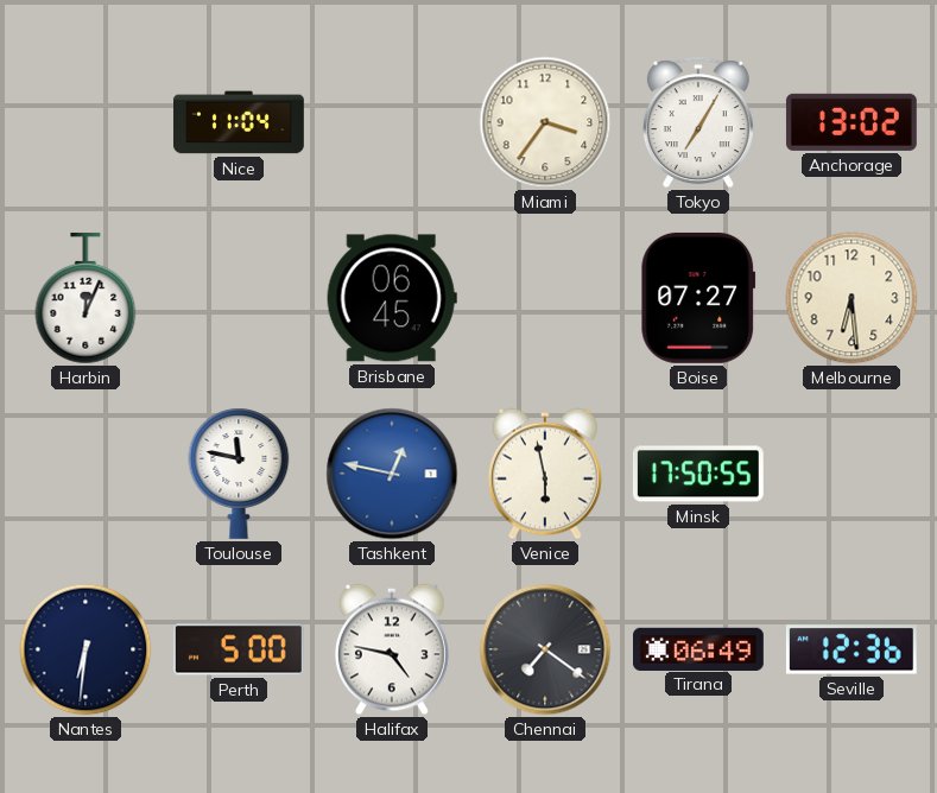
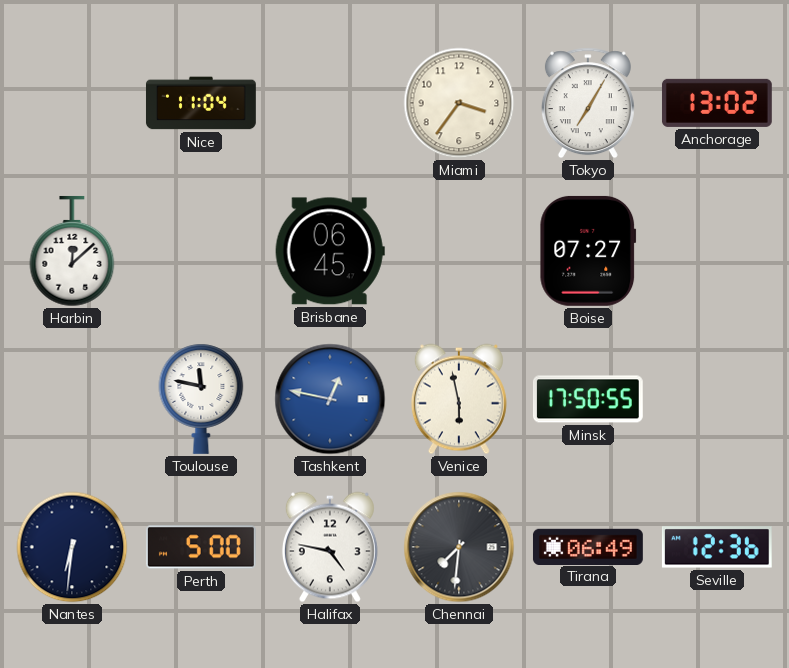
Harbin: 12:04 -> 12:08 (72, 251)
Melbourne: 6:29 -> none (851, 298)
Chennai: 7:21 -> 7:31 (459, 547)
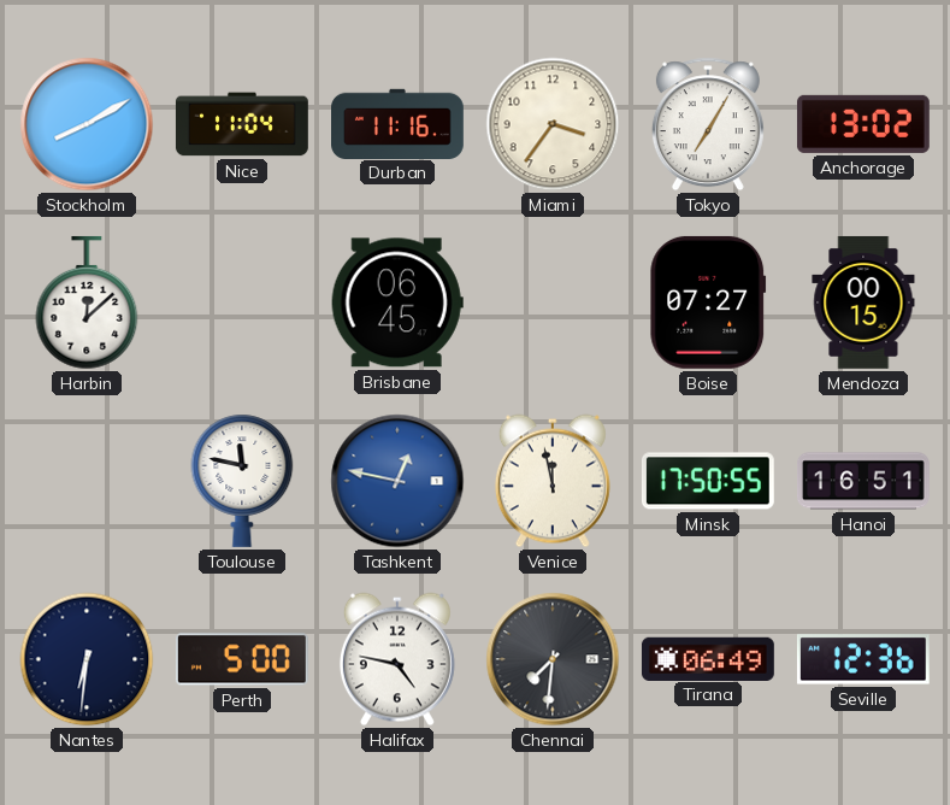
Stockholm: none -> 8:10 (87, 124)
Durban: none -> 11:16 (399, 123)
Mendoza: none -> 00:15 (863, 302)
Venice: 5:58 -> 11:58 (553, 481)
Hanoi: none -> 16:51 (865, 481)
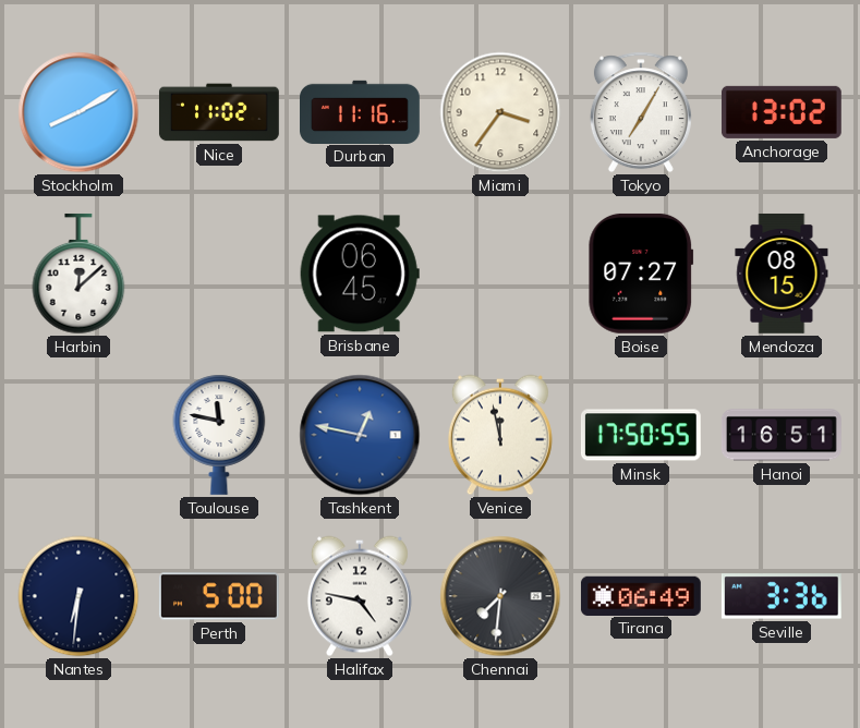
Nice: 11:04 -> 11:02 (219, 112)
Mendoza: 00:15 -> 08:15 (782, 274)
Seville: 12:36 -> 3:36 (782, 596)
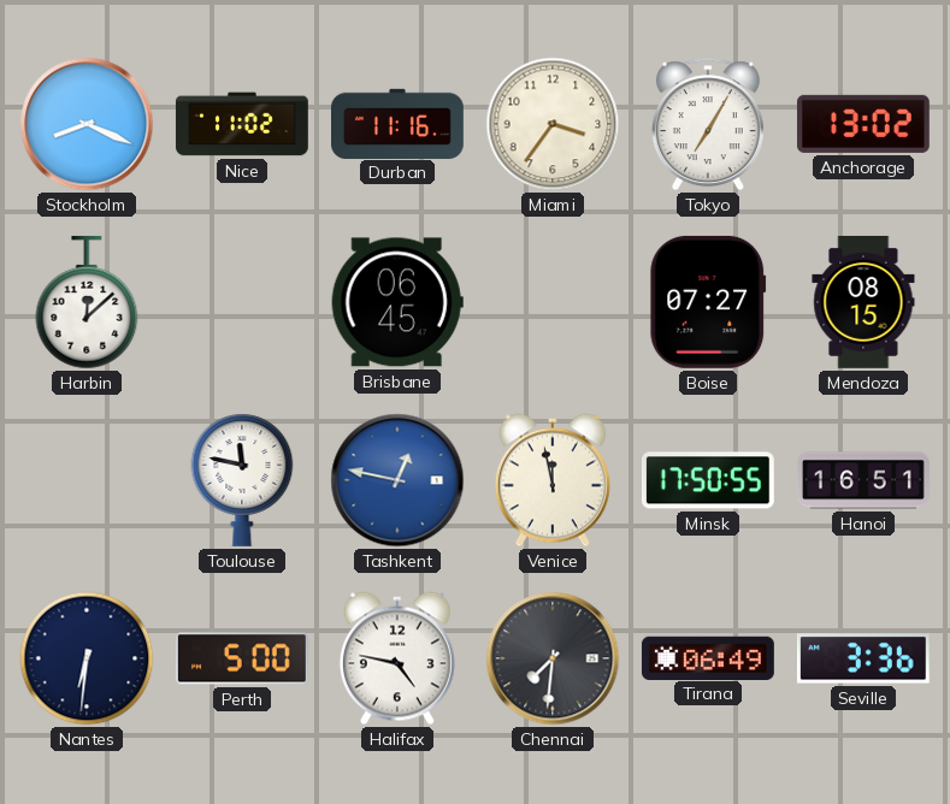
Stockholm: 8:10 -> 8:19 (87, 124)
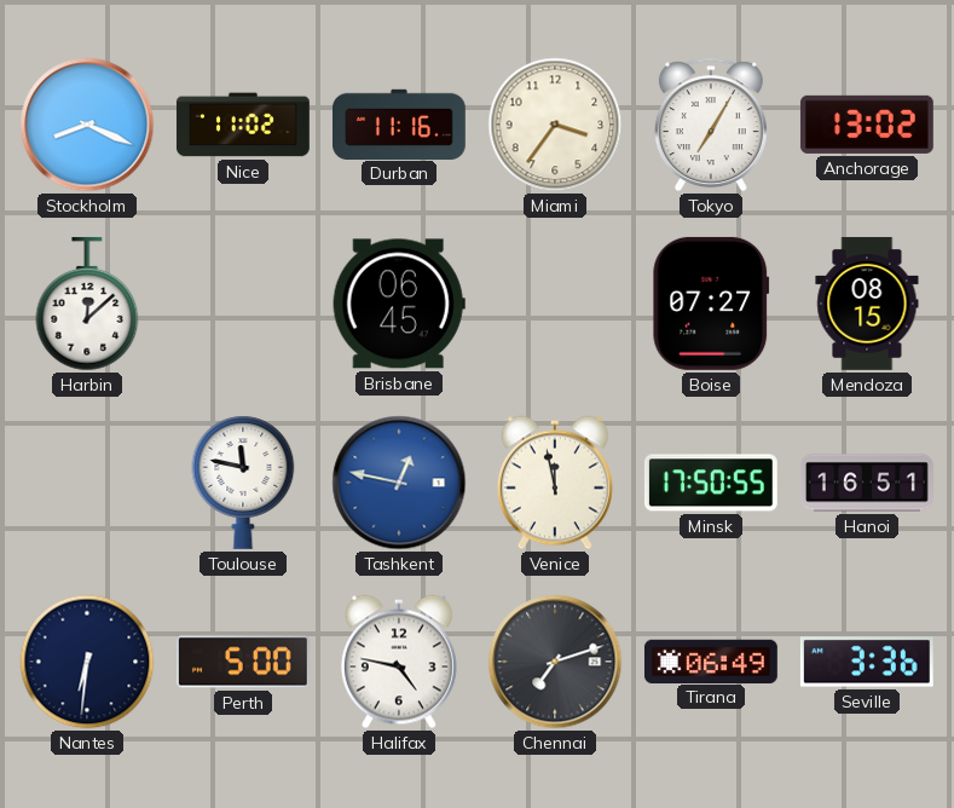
Chennai: 7:31 -> 7:12 (555, 662)
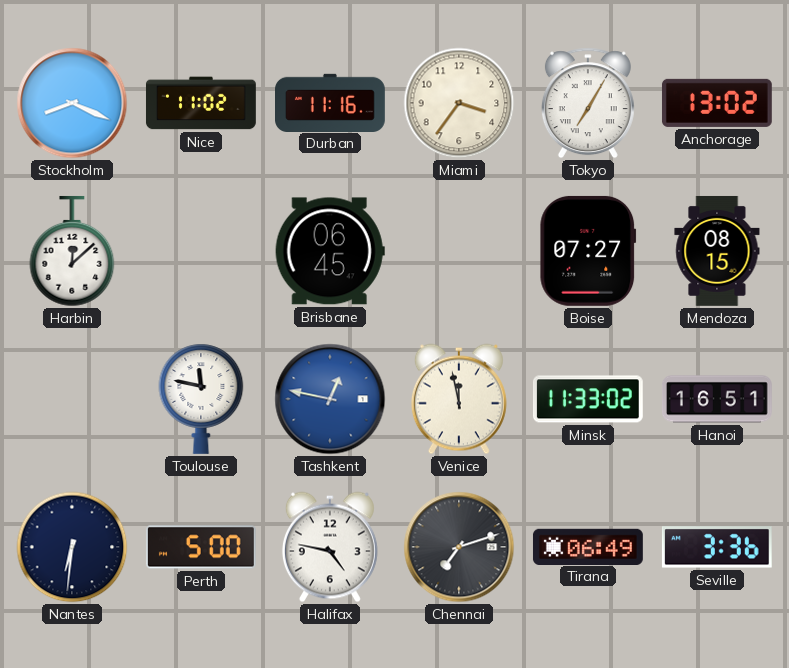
Minsk: 17:50 -> 11:33 (588, 399)
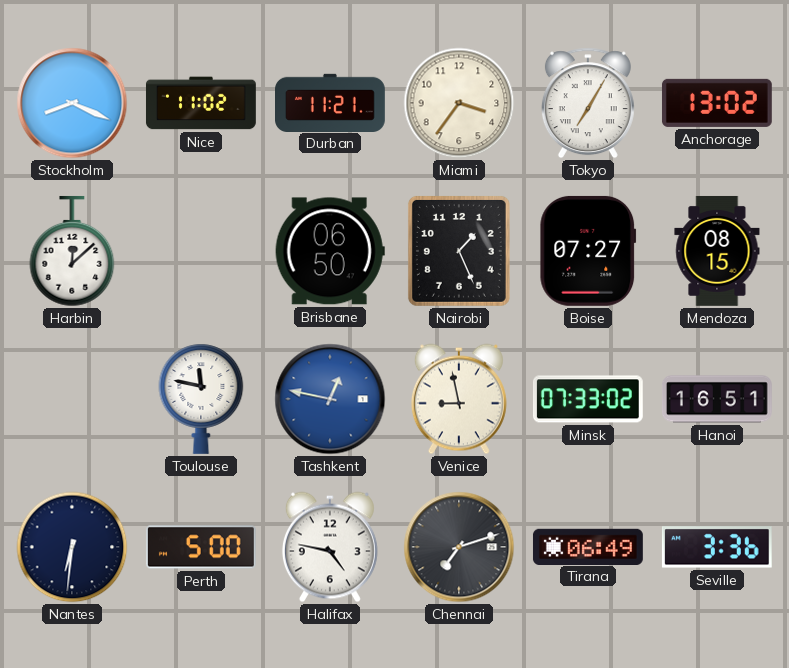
Durban: 11:16 -> 11:21 (331, 102)
Brisbane: 06:45 -> 06:50 (330, 251)
Nairobi: none -> 1:26 (459, 251)
Venice: 11:58 -> 8:58 (459, 399)
Minsk: 11:33 -> 07:33 (588, 399)
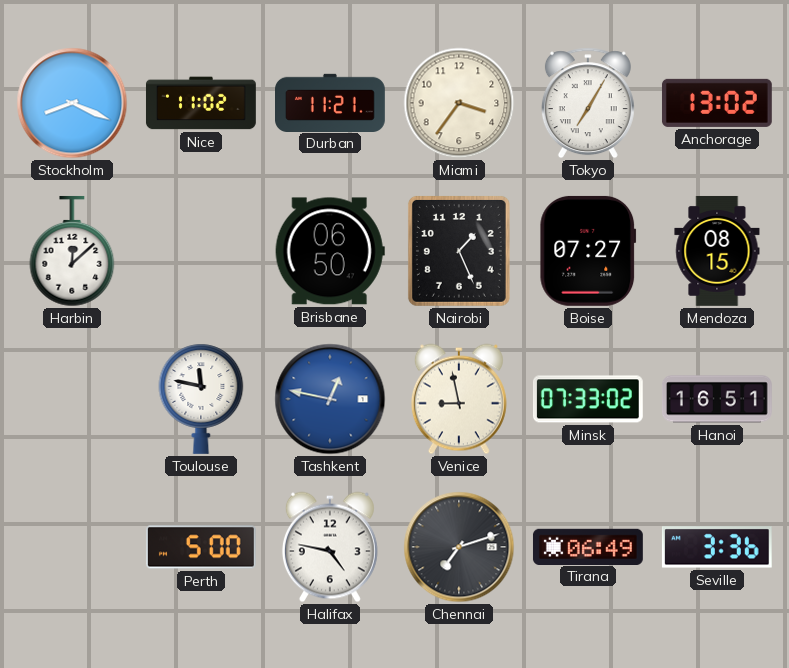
Nantes: 6:31 -> none (72, 547)
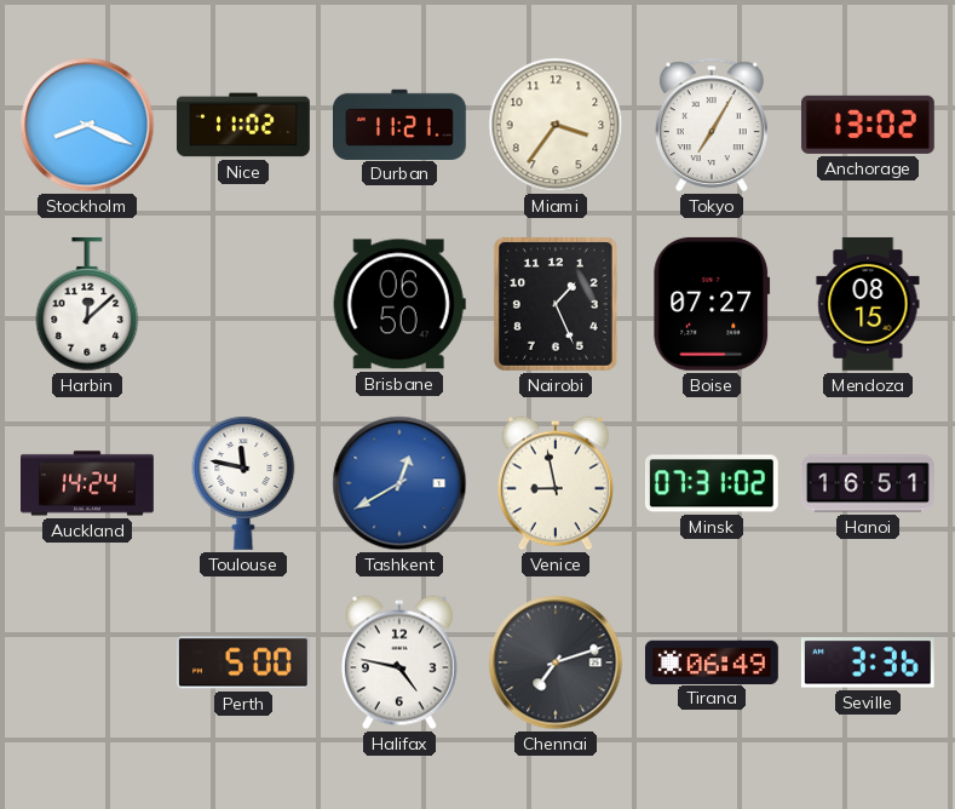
Auckland: none -> 14:24 (88, 483)
Tashkent: 12:47 -> 12:40 (399, 483)
Minsk: 07:33 -> 07:31 (712, 483)
